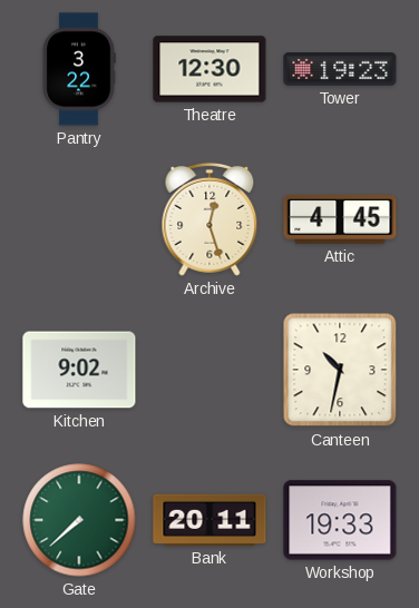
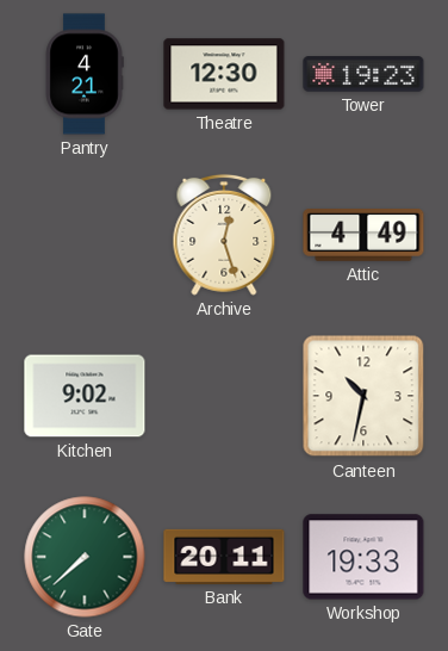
Pantry: 3:22 -> 4:21 (85, 74)
Attic: 4:45 -> 4:49 (363, 236)
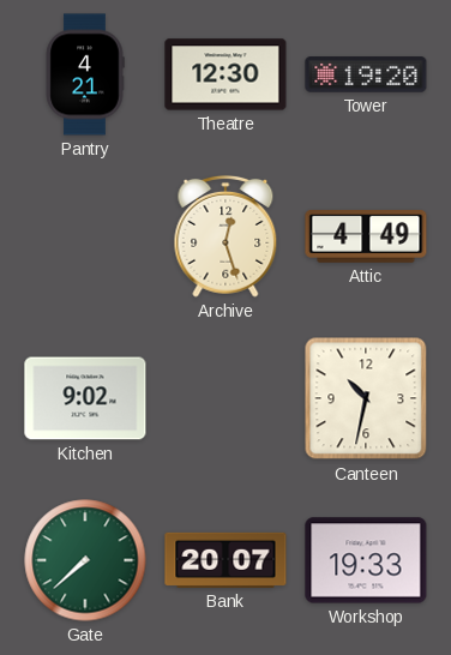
Tower: 19:23 -> 19:20 (366, 74)
Bank: 20:11 -> 20:07 (225, 560)
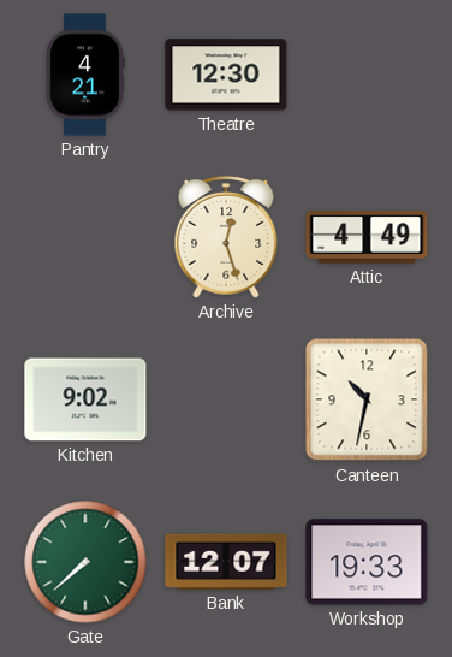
Tower: 19:20 -> none (366, 74)
Bank: 20:07 -> 12:07 (226, 562)
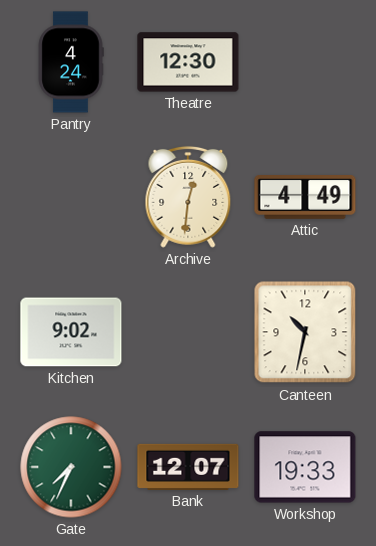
Pantry: 4:21 -> 4:24 (71, 62)
Archive: 12:27 -> 12:31 (188, 197)
Gate: 7:38 -> 7:34 (71, 467)
